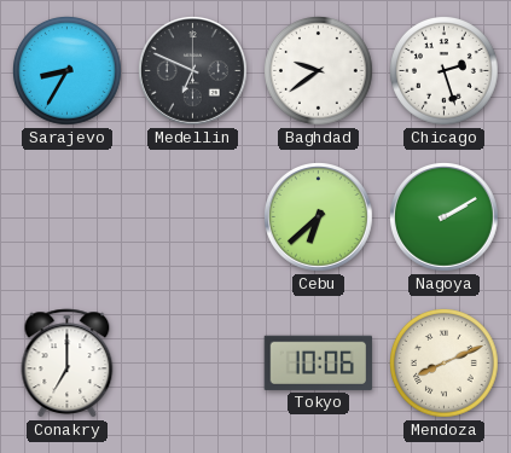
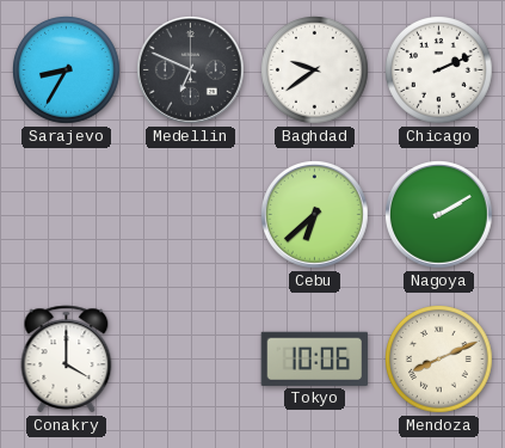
Chicago: 2:27 -> 2:11 (439, 70)
Conakry: 7:00 -> 4:00 (67, 360)
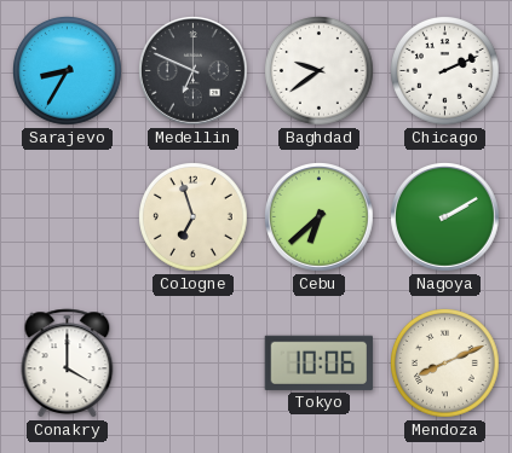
Cologne: none -> 6:57 (194, 217)
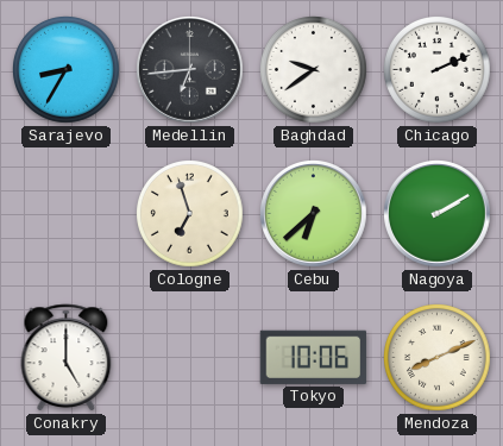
Medellin: 6:49 -> 6:44 (190, 70)
Conakry: 4:00 -> 5:00 (67, 358)
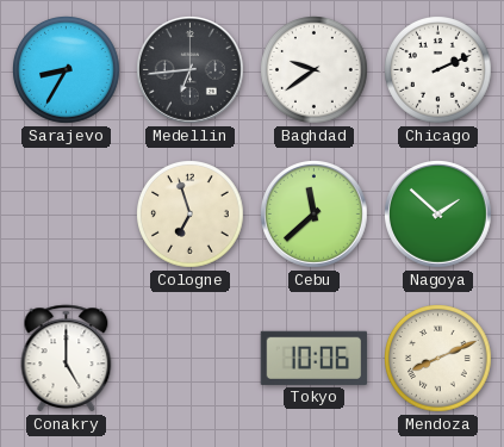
Cebu: 6:38 -> 11:38 (315, 215)
Nagoya: 2:10 -> 1:52 (438, 215)
